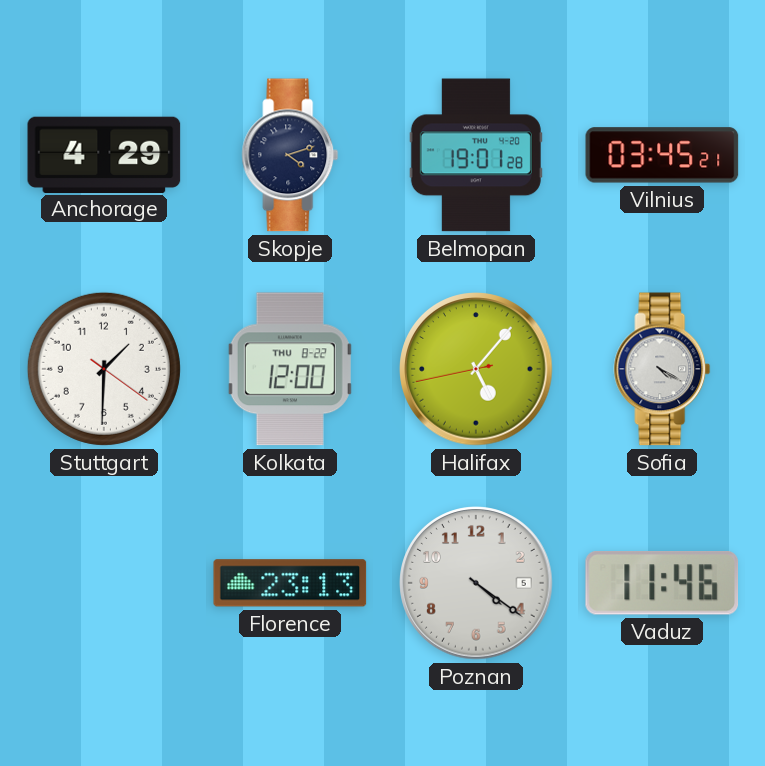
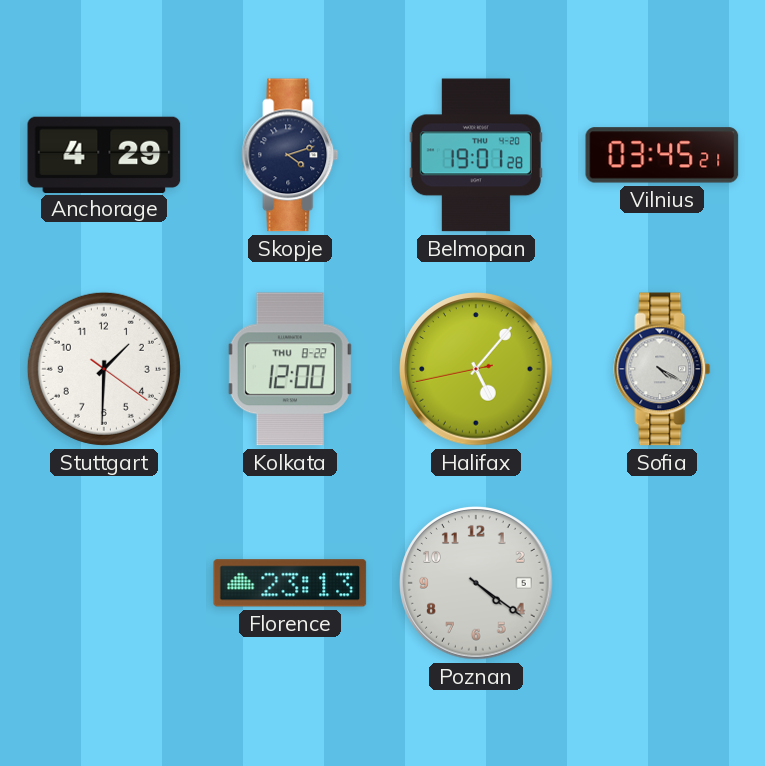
Vaduz: 11:46 -> none (662, 583)
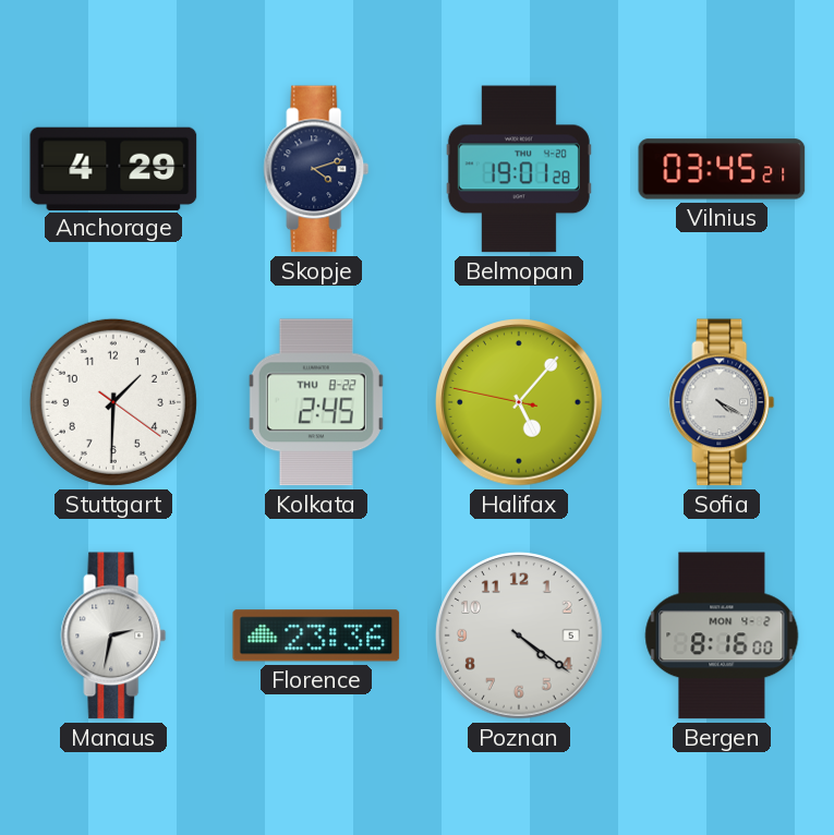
Kolkata: 12:00 -> 2:45 (316, 402)
Halifax: 5:06:43 -> 5:06:47 (519, 402)
Manaus: none -> 2:32 (113, 636)
Florence: 23:13 -> 23:36 (316, 636)
Bergen: none -> 8:16 (722, 636)
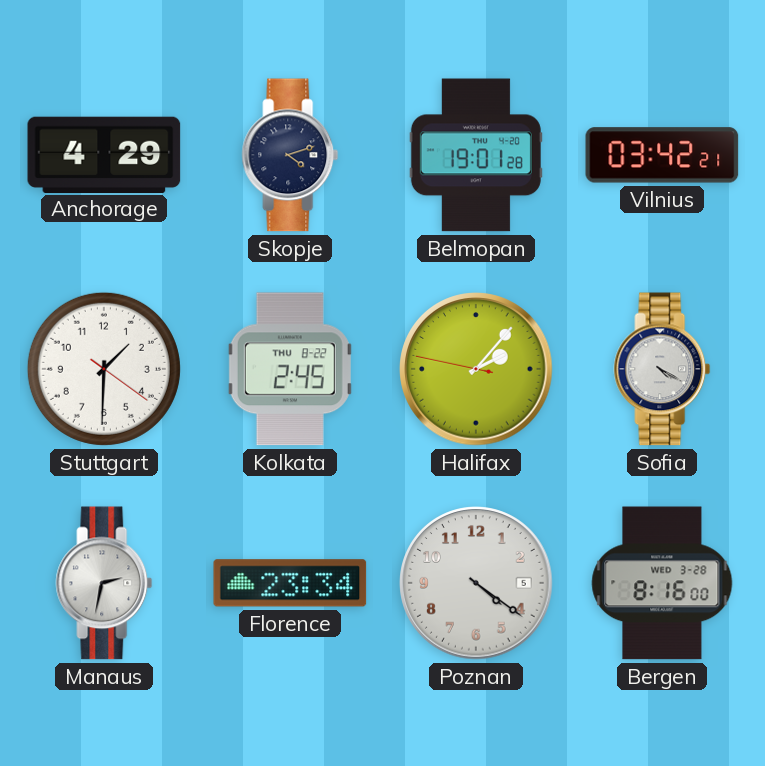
Vilnius: 03:45 -> 03:42 (662, 155)
Halifax: 5:06 -> 2:06 (476, 369)
Florence: 23:36 -> 23:34 (290, 583)
Bergen date: MON 4-2 -> WED 3-28 (662, 583)
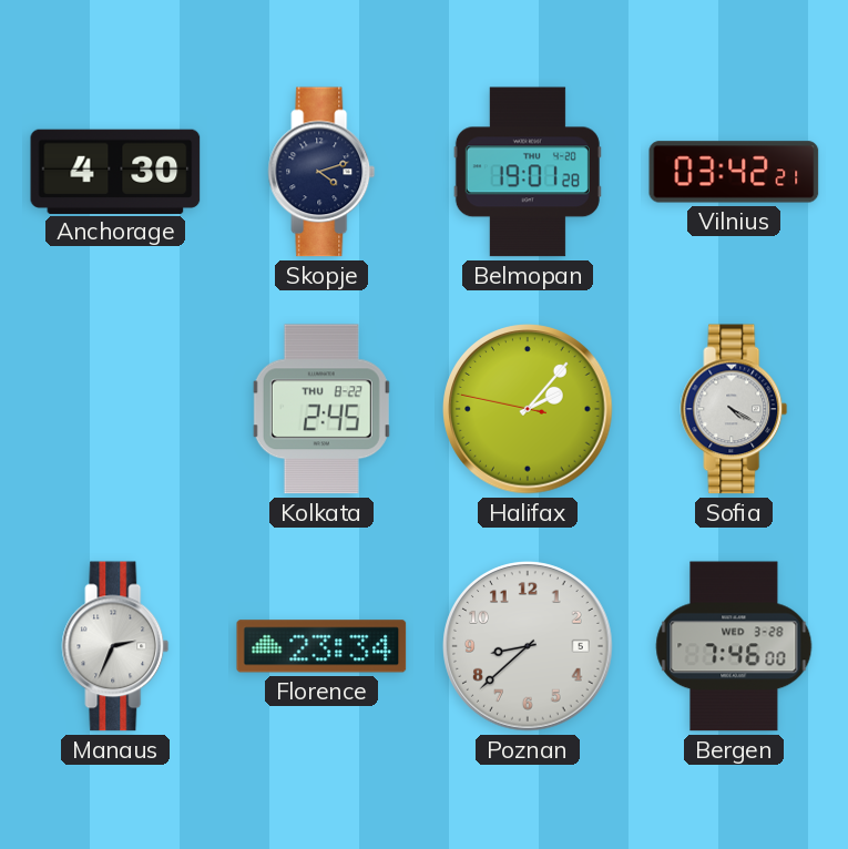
Anchorage: 4:29 -> 4:30 (115, 171)
Stuttgart: 1:30 -> none (104, 369)
Manaus: 2:32 -> 2:34 (115, 646)
Poznan: 4:21 -> 8:38 (528, 646)
Bergen: 8:16 -> 7:46 (734, 646)
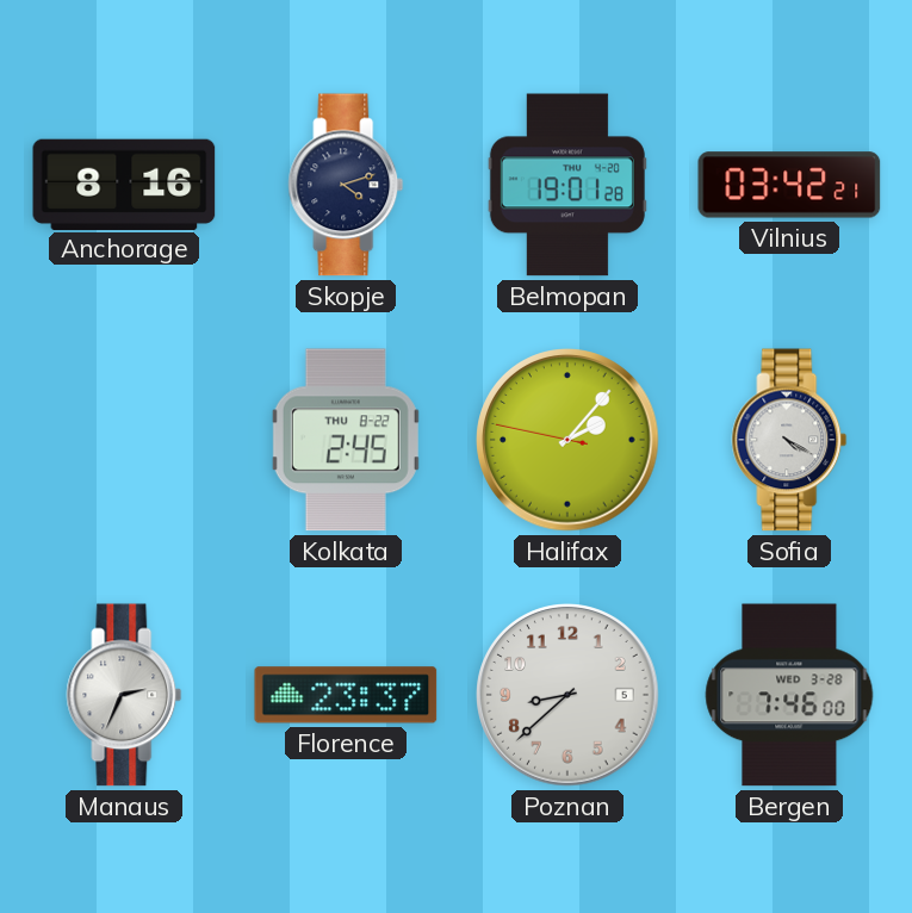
Anchorage: 4:30 -> 8:16 (124, 184)
Florence: 23:34 -> 23:37 (346, 695)
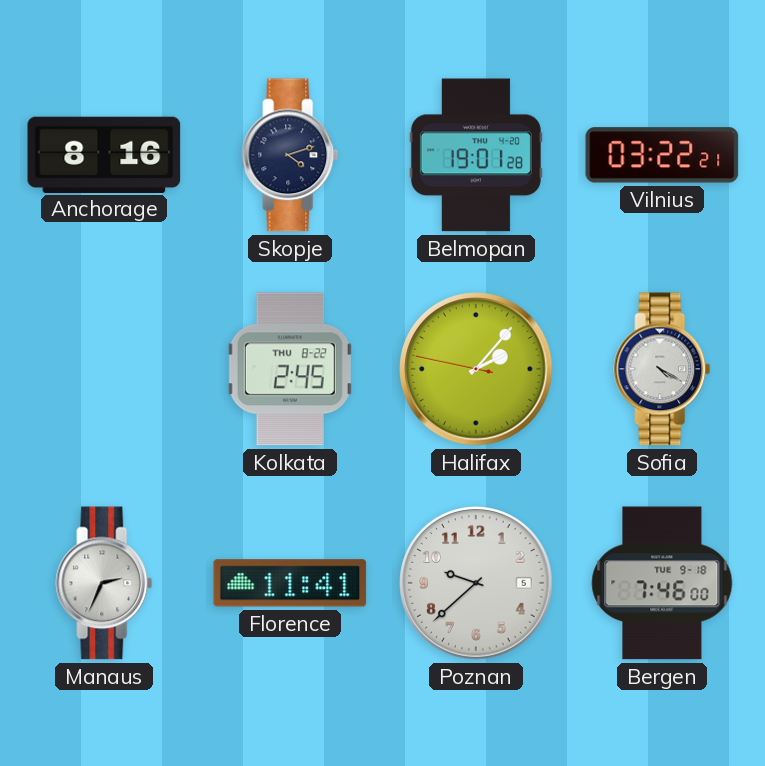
Vilnius: 03:42 -> 03:22 (662, 155)
Florence: 23:37 -> 11:41 (290, 583)
Poznan: 8:38 -> 9:38 (476, 583)
Bergen date: WED 3-28 -> TUE 9-18 (662, 583)
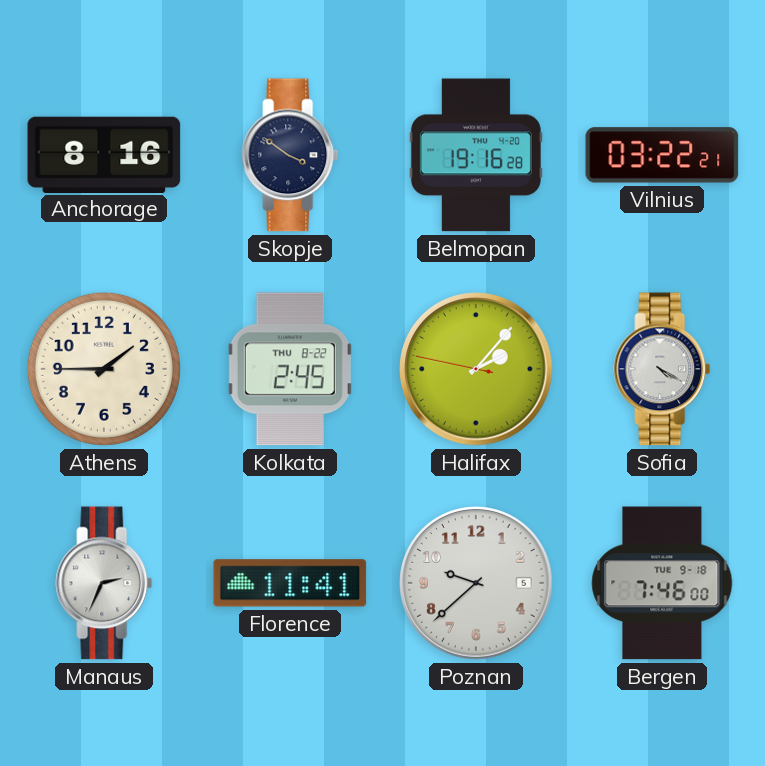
Skopje: 4:12 -> 3:51 (290, 155)
Belmopan: 19:01 -> 19:16 (476, 155)
Athens: none -> 1:45 (104, 369)
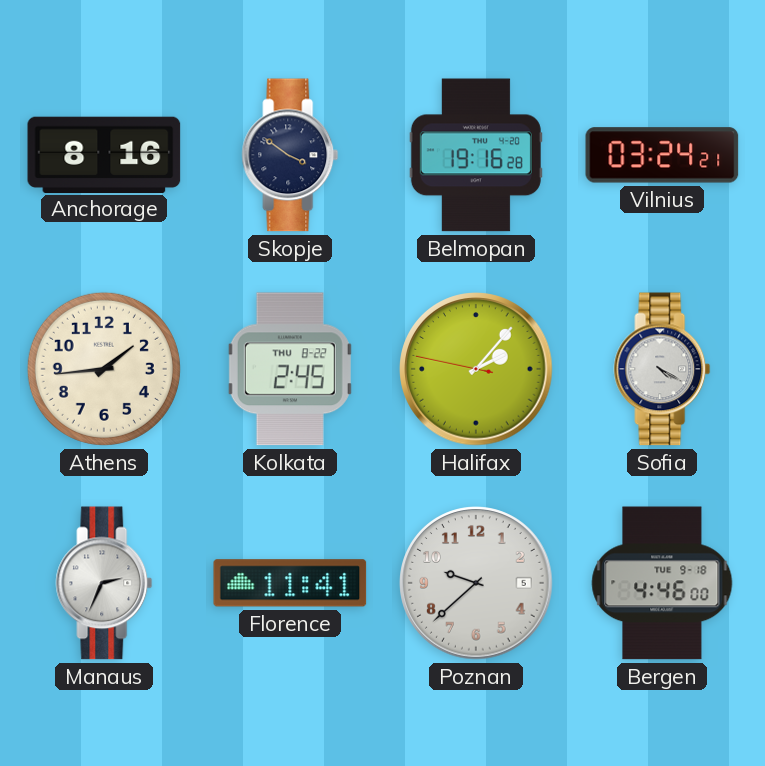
Vilnius: 03:22 -> 03:24 (662, 155)
Athens: 1:45 -> 1:44 (104, 369)
Bergen: 7:46 -> 4:46 (662, 583)
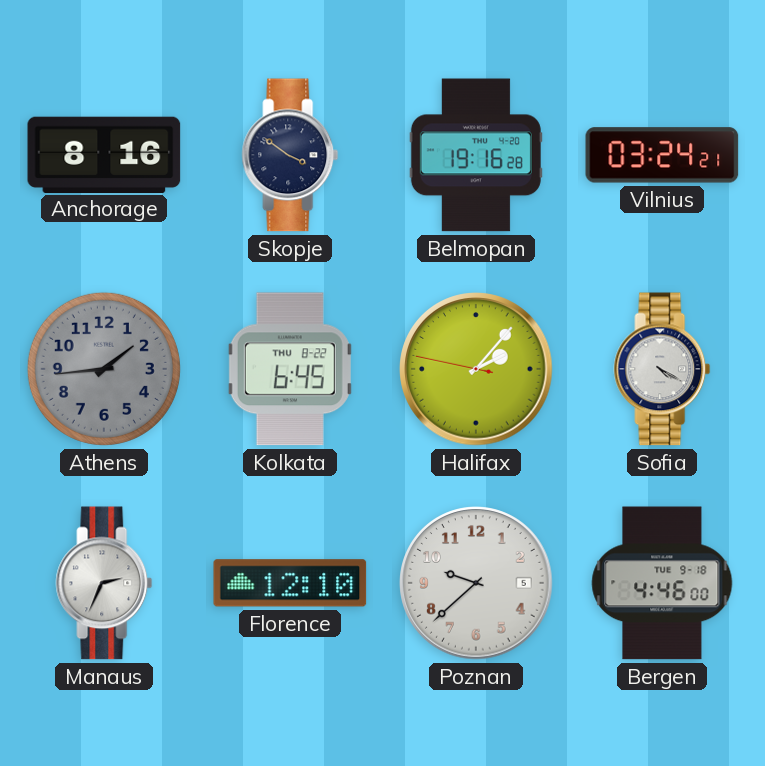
Athens dial: cream -> grey (104, 369)
Kolkata: 2:45 -> 6:45 (290, 369)
Florence: 11:41 -> 12:10 (290, 583)
